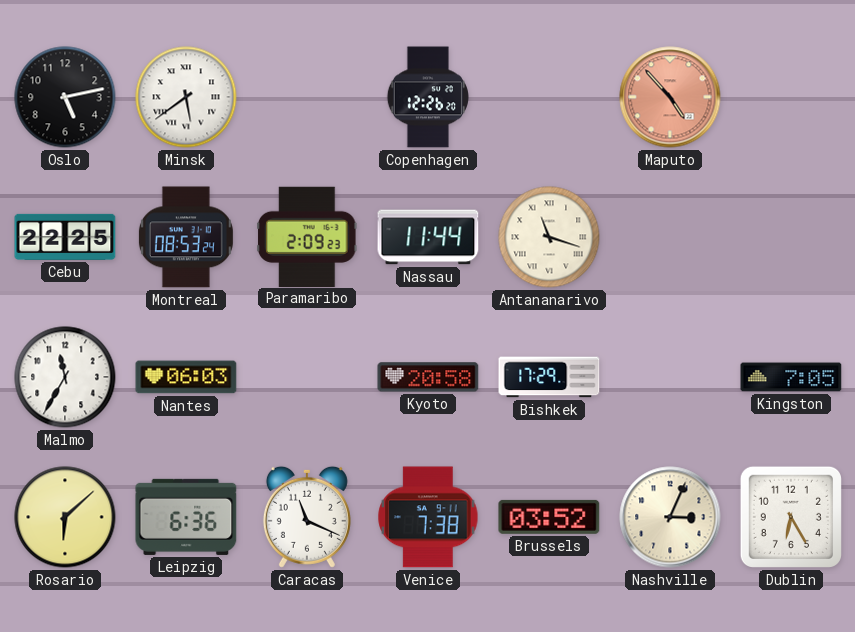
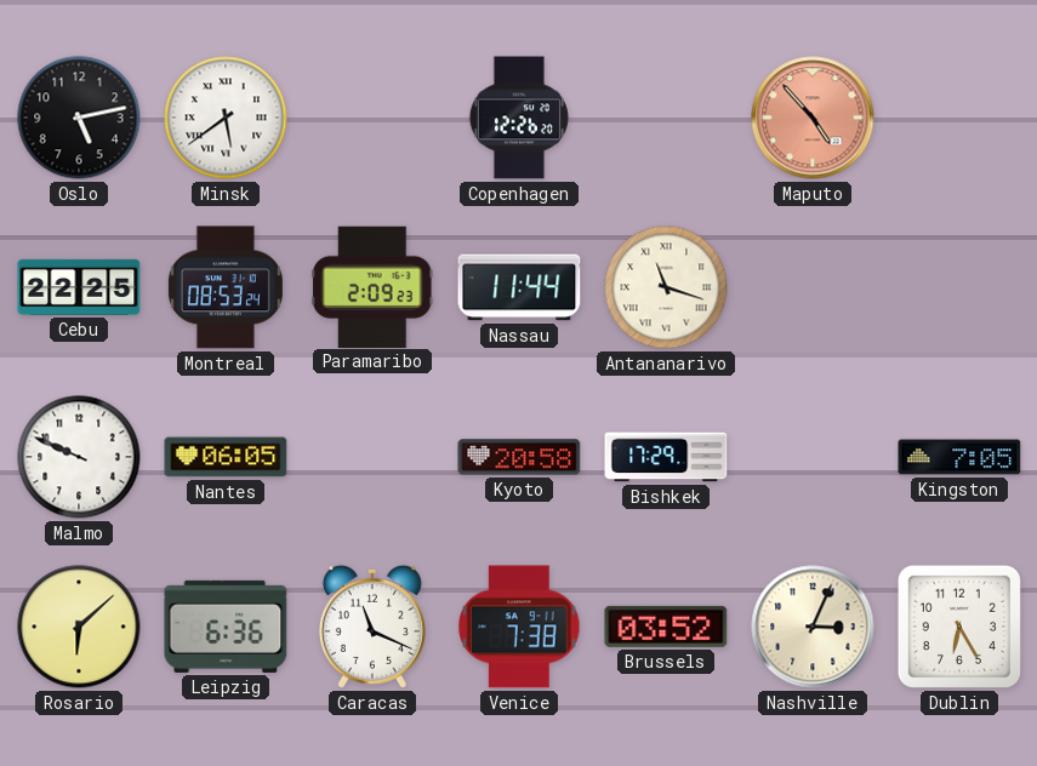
Malmo: 11:35 -> 9:49 (79, 457)
Nantes: 06:03 -> 06:05 (226, 457)
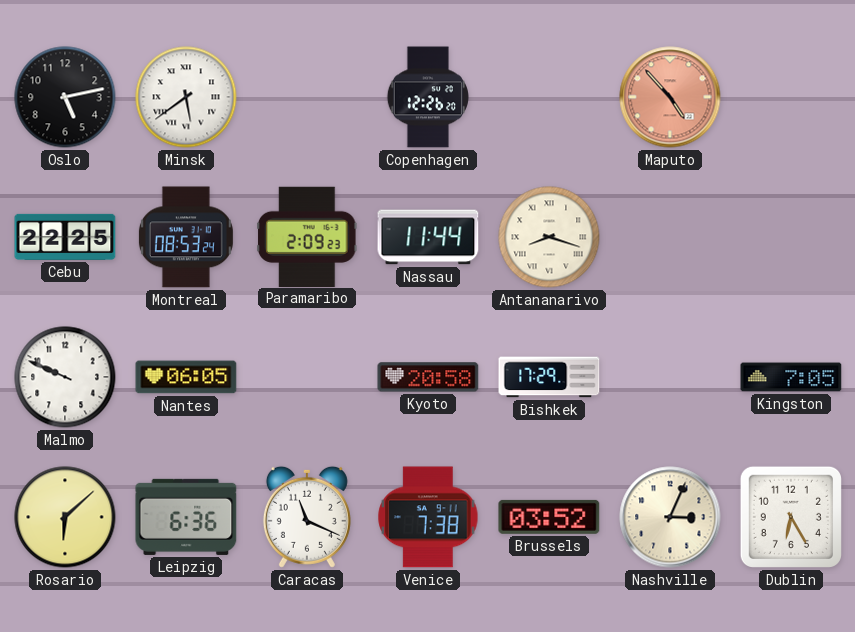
Antananarivo: 11:18 -> 8:18 (549, 237)
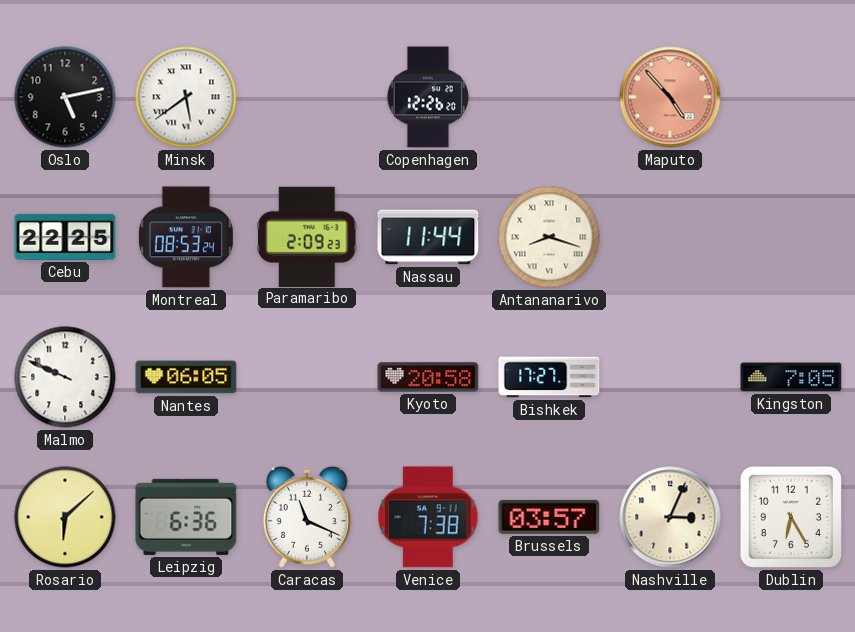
Bishkek: 17:29 -> 17:27 (549, 377)
Brussels: 03:52 -> 03:57 (549, 517)
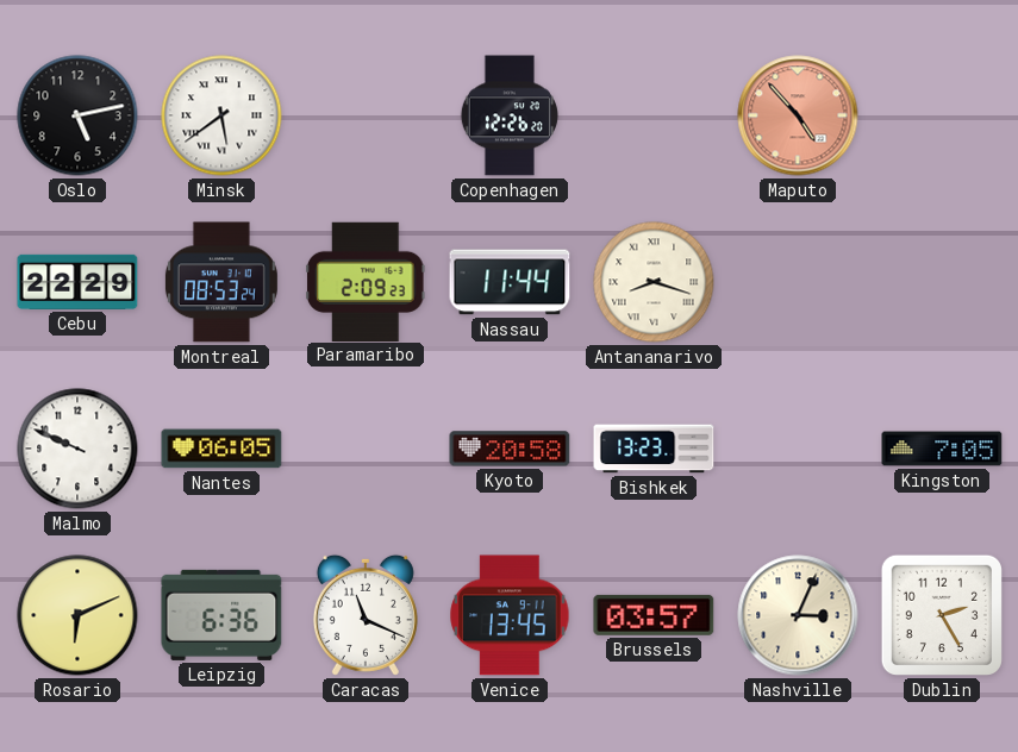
Cebu: 22:25 -> 22:29 (77, 282)
Bishkek: 17:27 -> 13:23 (654, 449)
Rosario: 6:08 -> 6:11 (77, 615)
Venice: 7:38 -> 13:45 (510, 615)
Dublin: 6:25 -> 2:25 (942, 615)
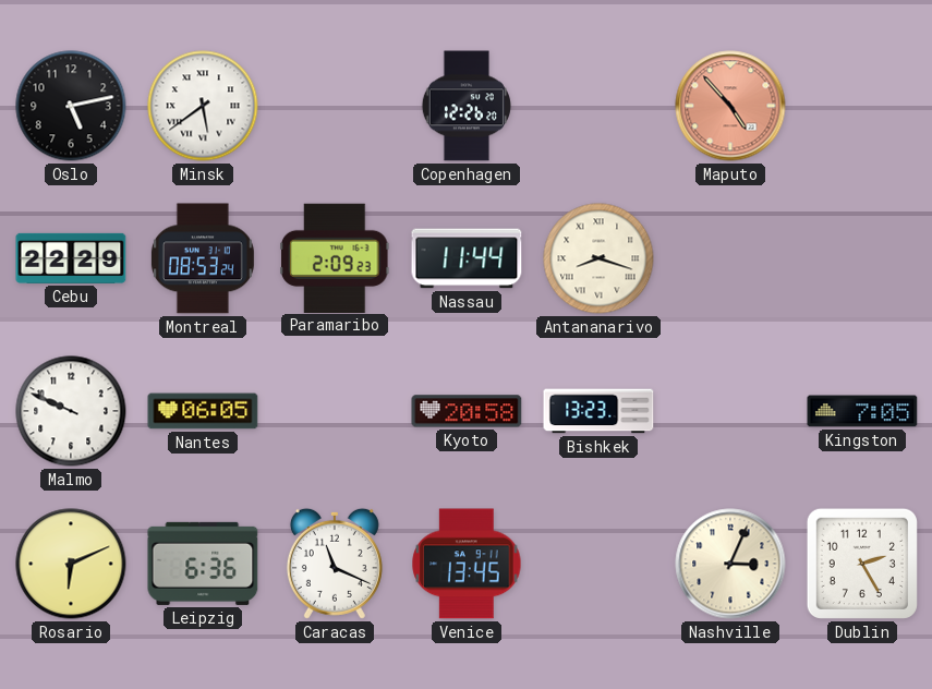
Brussels: 03:57 -> none (654, 615)
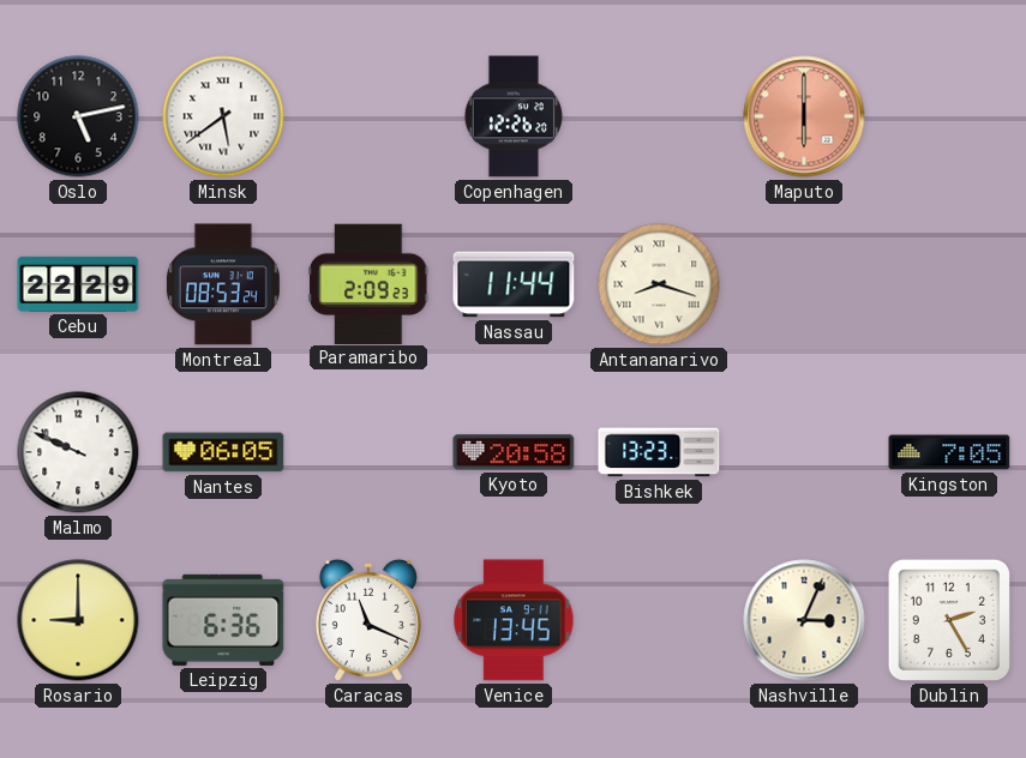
Maputo: 4:53 -> 6:00 (804, 116)
Rosario: 6:11 -> 9:00 (78, 620)
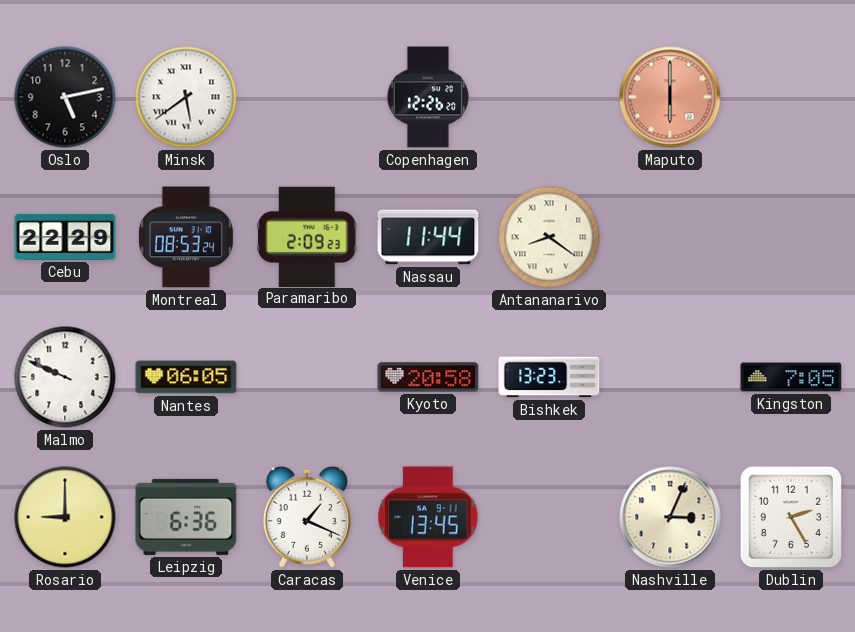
Antananarivo: 8:18 -> 8:21 (549, 237)
Caracas: 11:19 -> 1:19 (307, 517)
